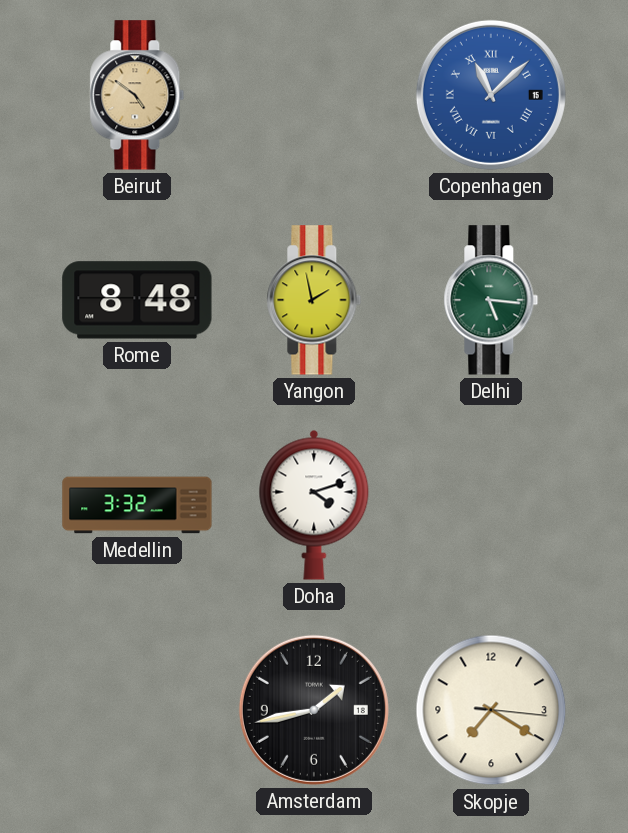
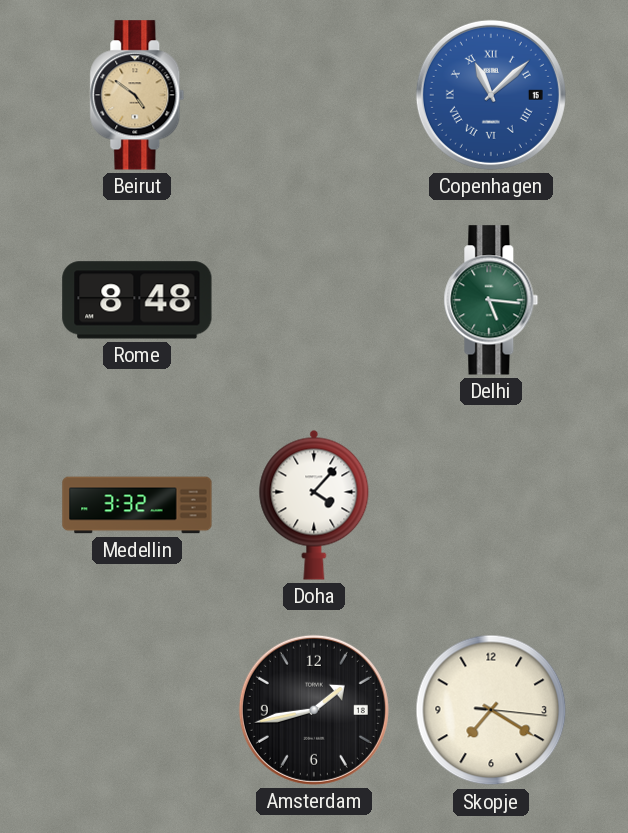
Yangon: 1:58 -> none (314, 300)
Doha: 4:12 -> 4:07 (314, 505)
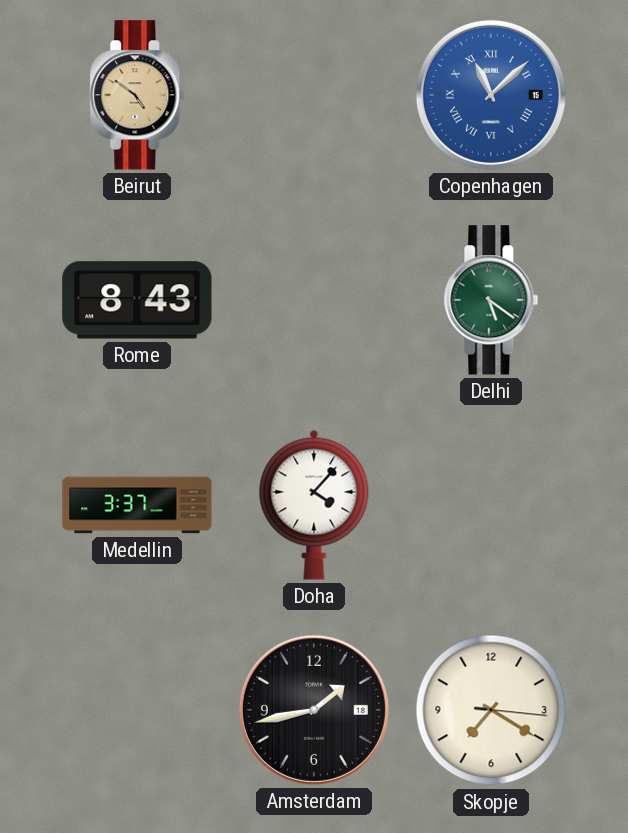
Rome: 8:48 -> 8:43 (137, 300)
Delhi: 5:16 -> 5:21 (491, 300)
Medellin: 3:32 -> 3:37 (137, 505)
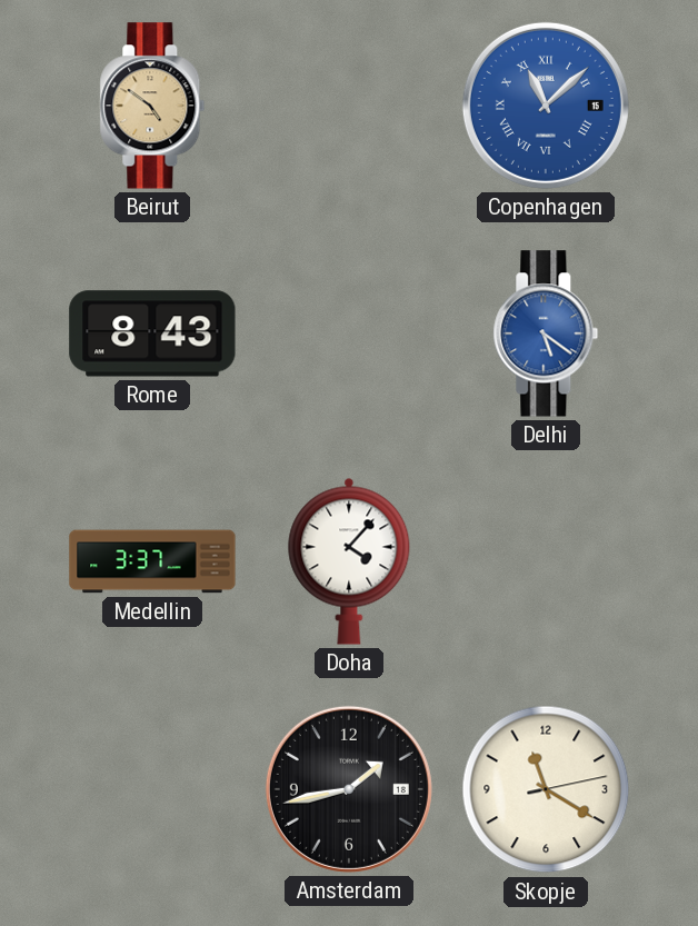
Delhi dial: green -> blue (546, 333)
Skopje: 7:20 -> 11:20 (546, 789)
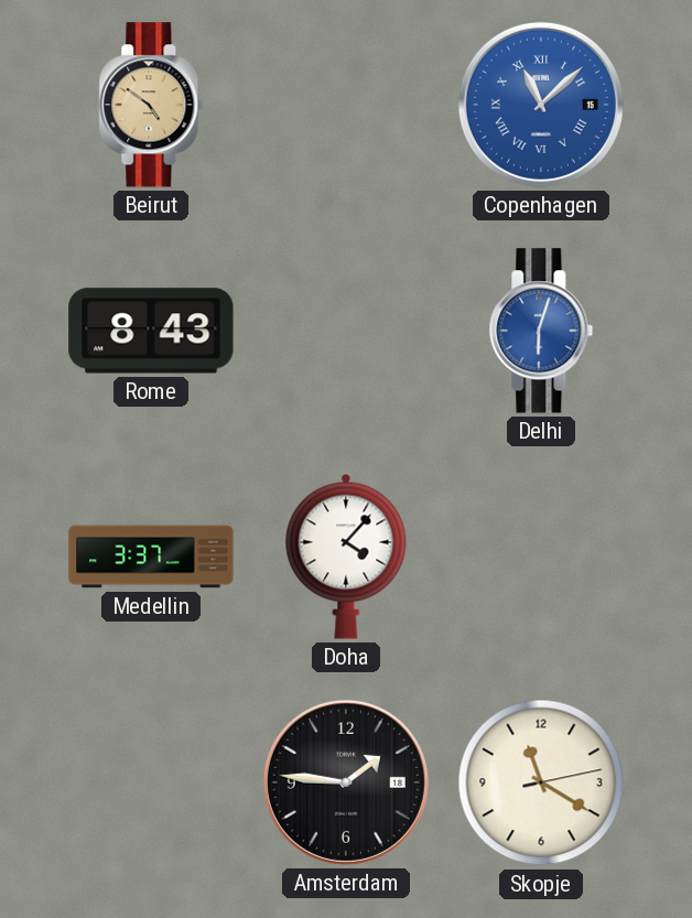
Delhi: 5:21 -> 6:03 (541, 331)
Amsterdam: 1:43 -> 1:46 (346, 782)
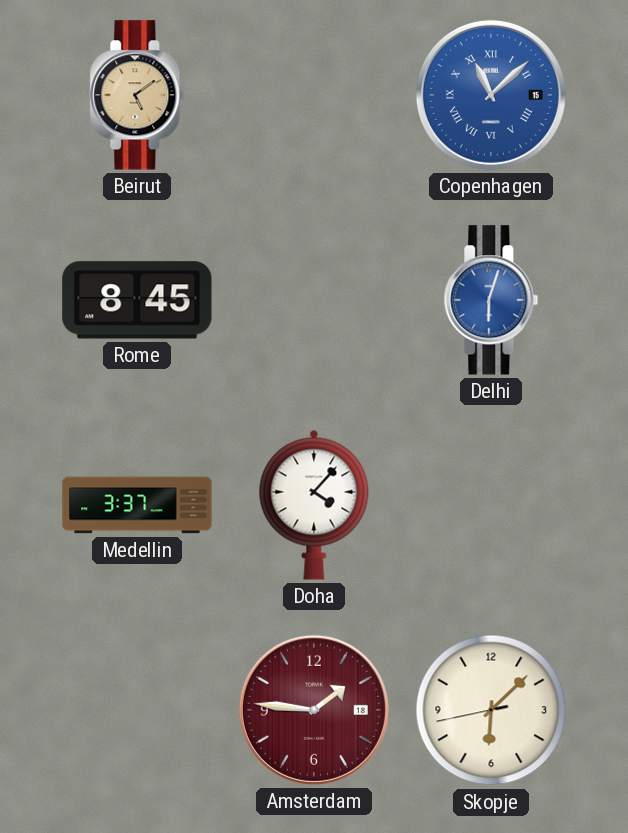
Beirut: 4:51 -> 5:09 (137, 95)
Rome: 8:43 -> 8:45 (137, 300)
Amsterdam dial: black -> burgundy (314, 710)
Skopje: 11:20 -> 6:07 (491, 710)
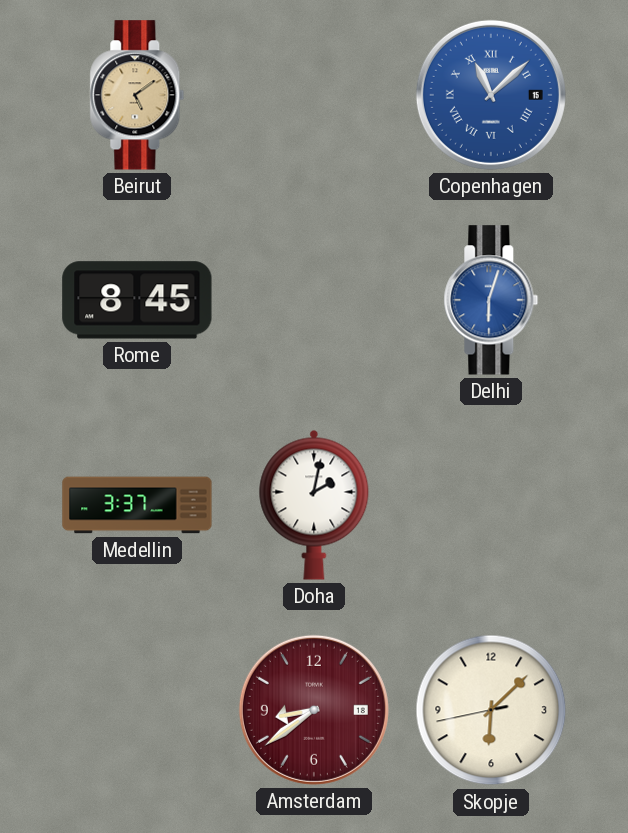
Doha: 4:07 -> 2:02 (314, 505)
Amsterdam: 1:46 -> 8:39 (314, 710)
